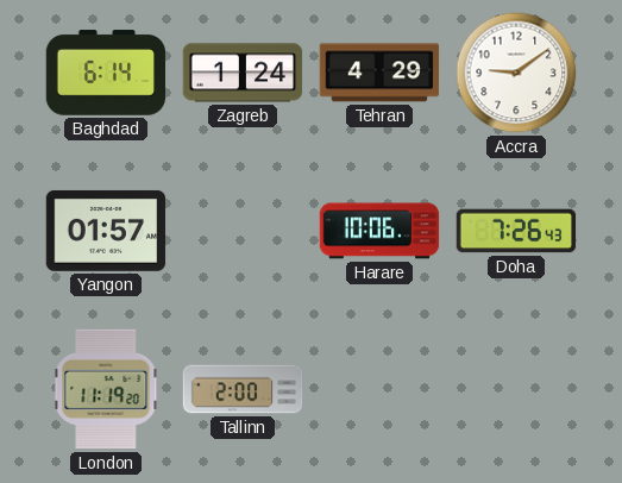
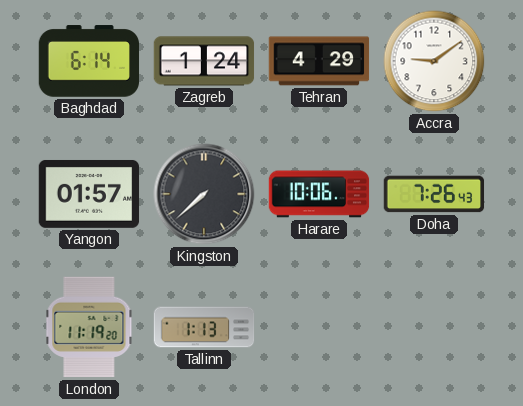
Kingston: none -> 7:38 (204, 194)
Tallinn: 2:00 -> 1:13 (204, 327)
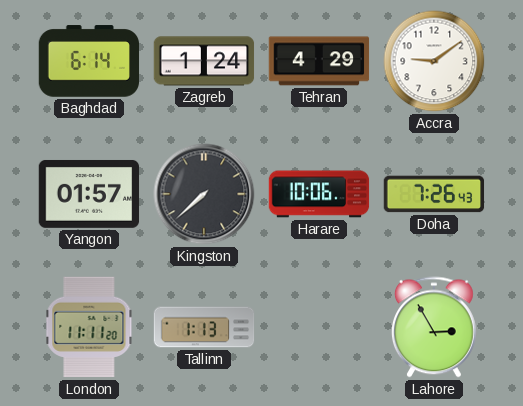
London: 11:19 -> 11:11 (89, 327)
Lahore: none -> 2:55 (434, 327)
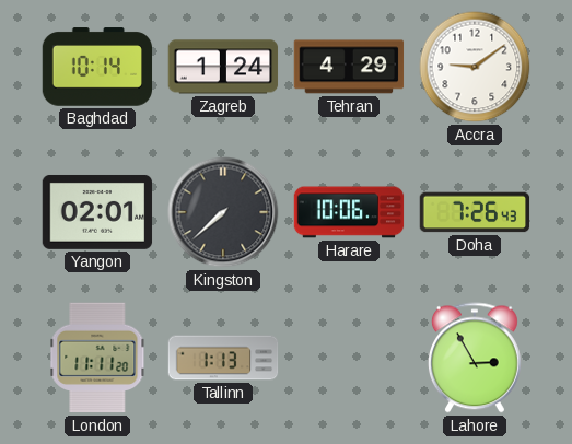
Baghdad: 6:14 -> 10:14 (97, 67)
Yangon: 01:57 -> 02:01 (97, 212)
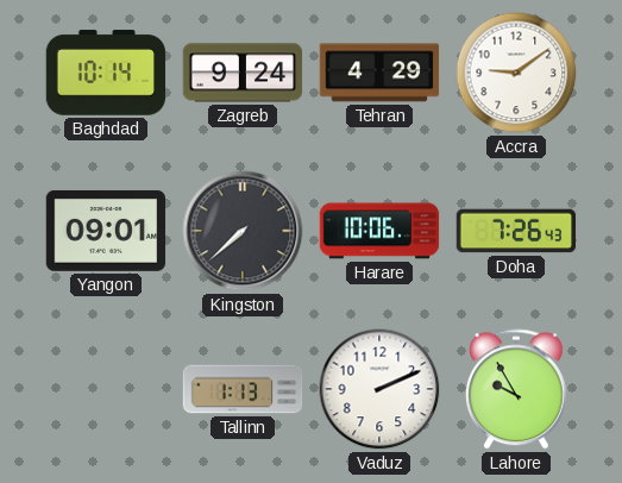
Zagreb: 1:24 -> 9:24 (243, 73)
Yangon: 02:01 -> 09:01 (106, 231)
London: 11:11 -> none (97, 358)
Vaduz: none -> 2:11 (379, 389)
Lahore: 2:55 -> 9:55 (516, 389)
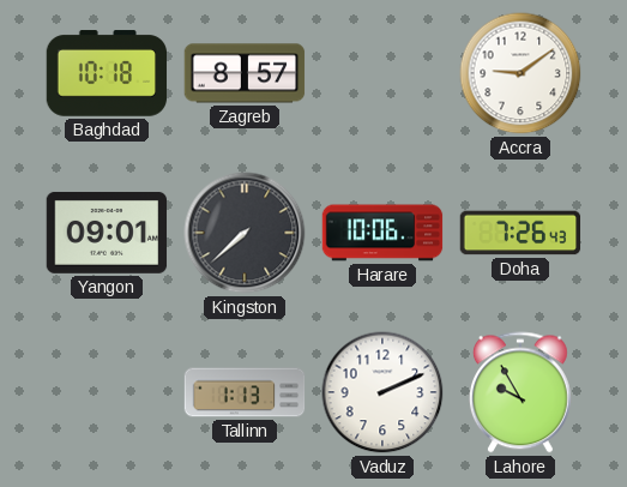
Baghdad: 10:14 -> 10:18 (107, 73)
Zagreb: 9:24 -> 8:57 (245, 73)
Tehran: 4:29 -> none (379, 73)
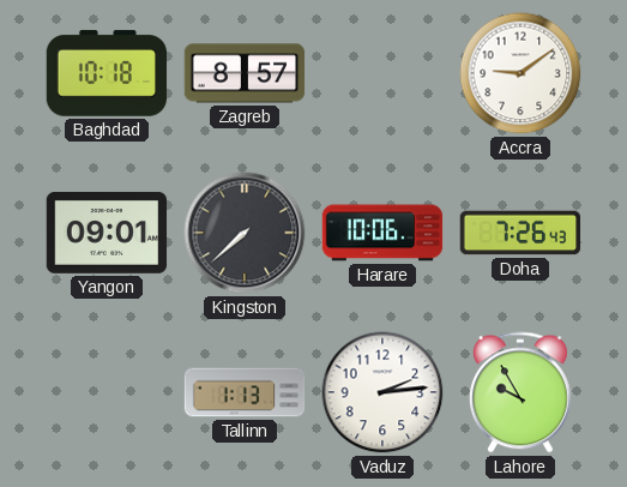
Vaduz: 2:11 -> 2:14 (382, 392)
